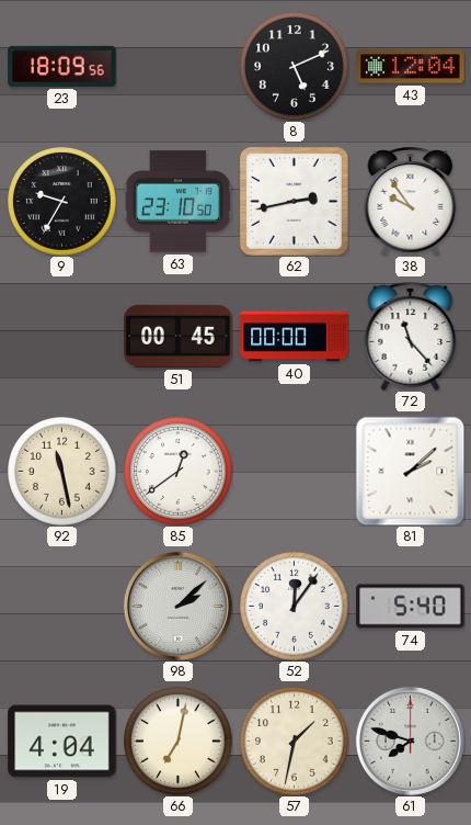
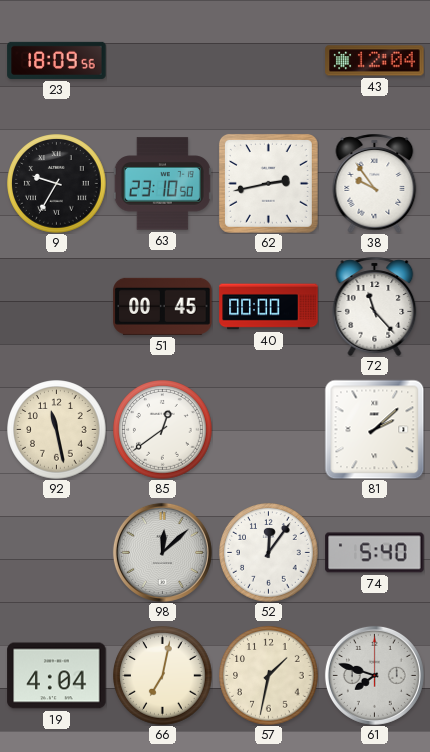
8: 5:11 -> none (295, 67)
98: 2:08 -> 12:08 (162, 552)
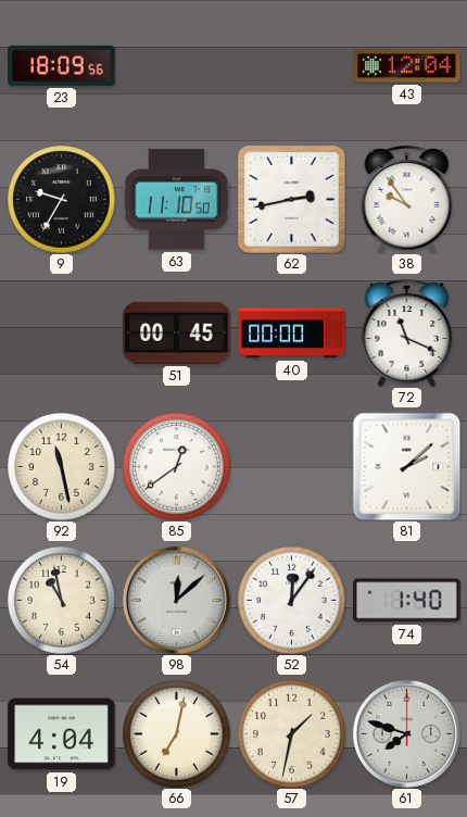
63: 23:10 -> 11:10 (176, 200)
72: 11:23 -> 11:19 (407, 332)
54: none -> 10:58 (62, 601)
74: 5:40 -> 1:40 (407, 601)
